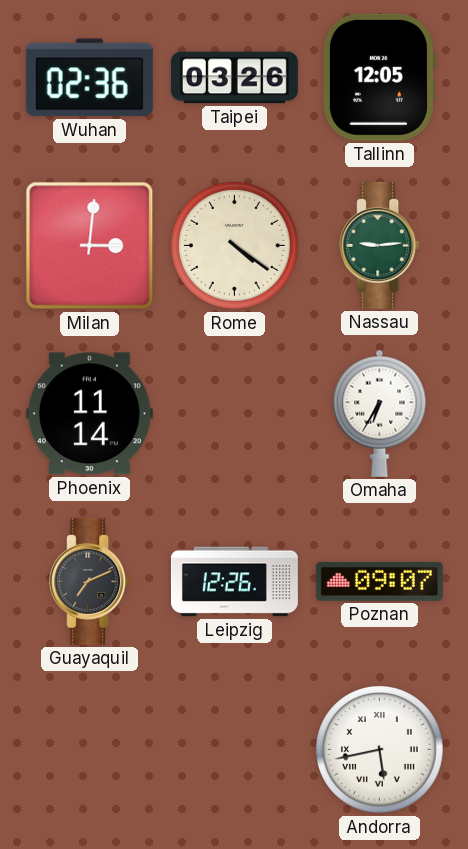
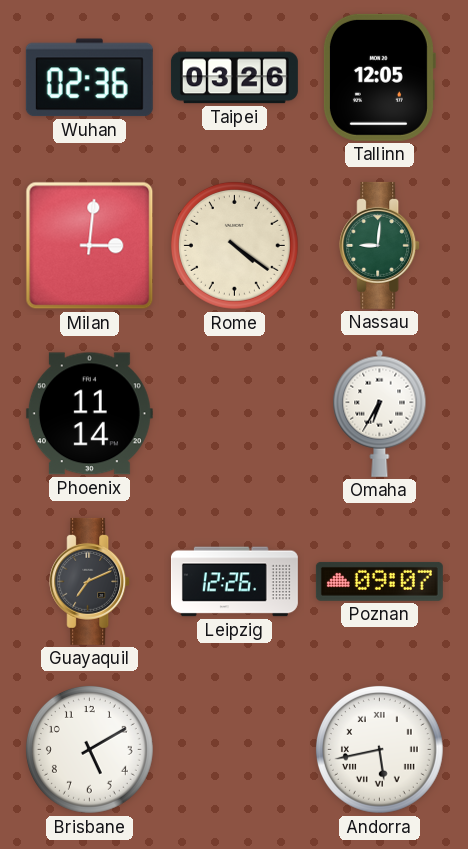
Nassau: 9:14 -> 9:01 (380, 245)
Brisbane: none -> 5:10 (89, 749)
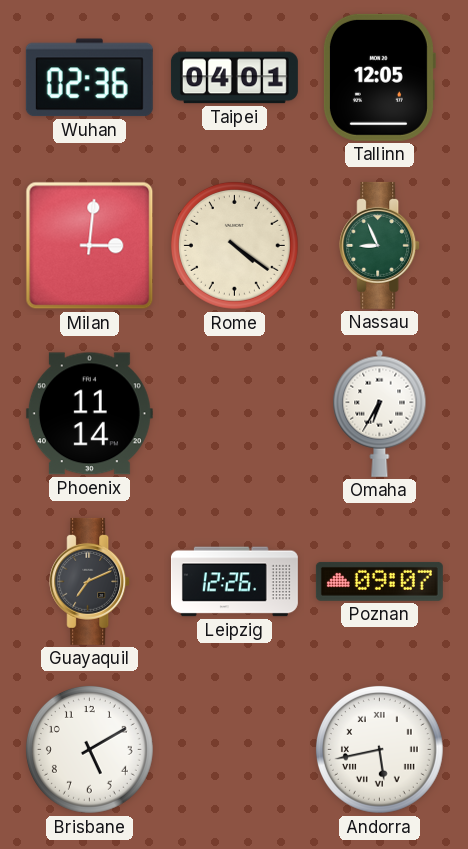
Taipei: 03:26 -> 04:01 (234, 78)
Nassau: 9:01 -> 8:56 (380, 245)
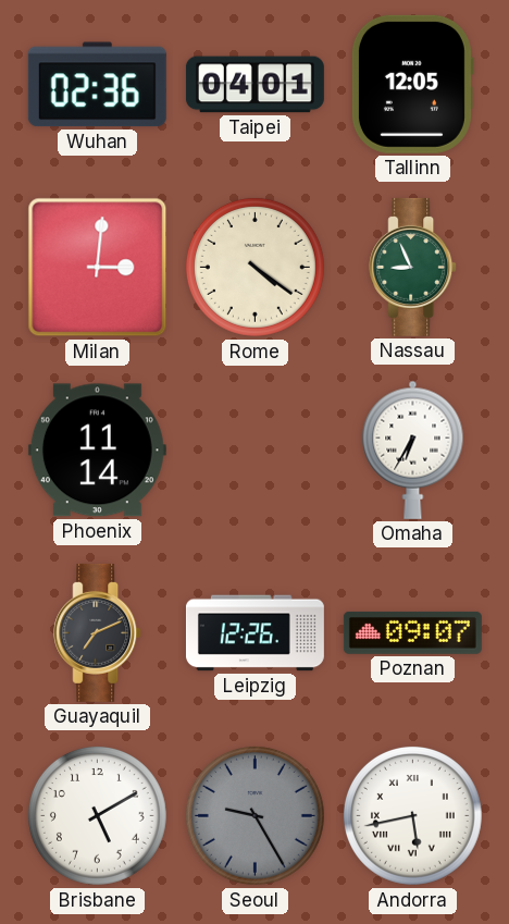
Seoul: none -> 9:25 (254, 815)
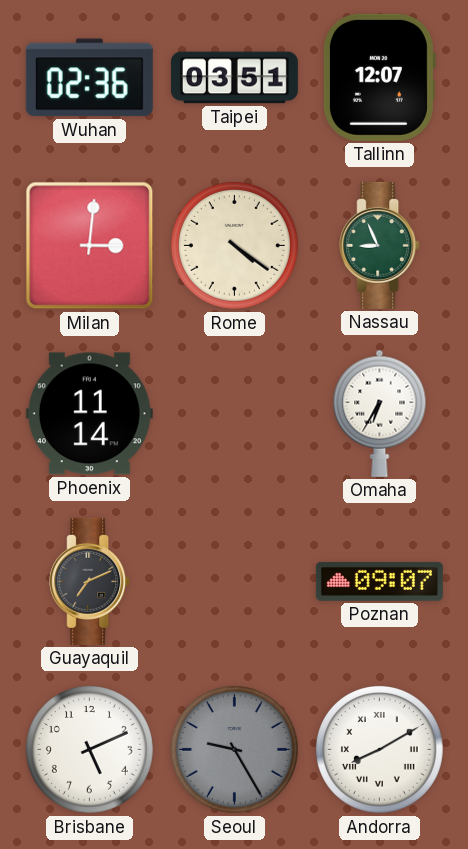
Taipei: 04:01 -> 03:51 (234, 78)
Tallinn: 12:05 -> 12:07 (379, 77)
Leipzig: 12:26 -> none (254, 633)
Brisbane: 5:10 -> 5:11 (89, 749)
Andorra: 5:43 -> 8:10 (379, 749)
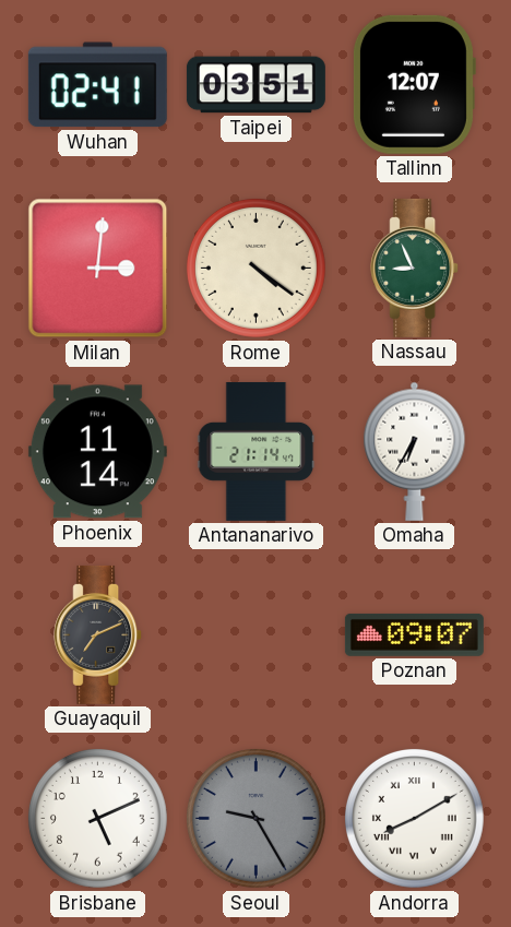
Wuhan: 02:36 -> 02:41 (97, 85)
Antananarivo: none -> 21:14 (257, 451)
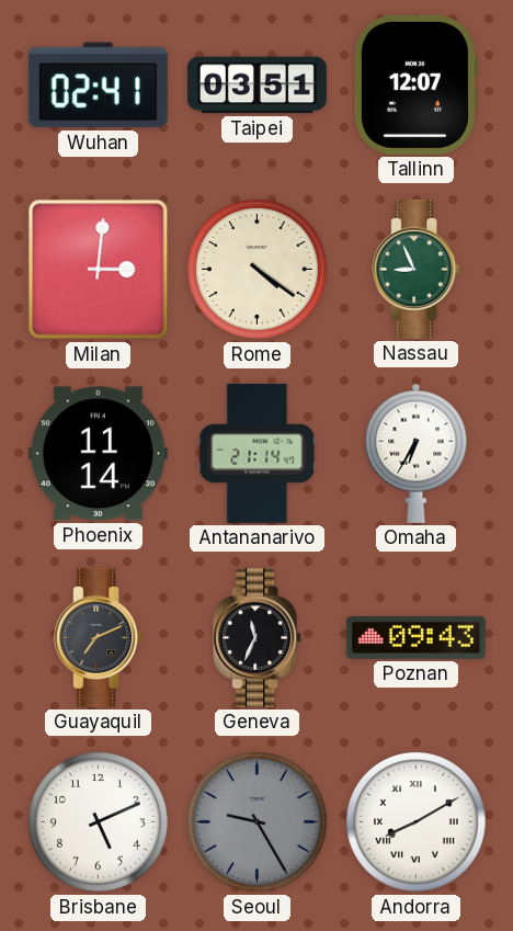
Geneva: none -> 11:34 (258, 637)
Poznan: 09:07 -> 09:43 (415, 637)
